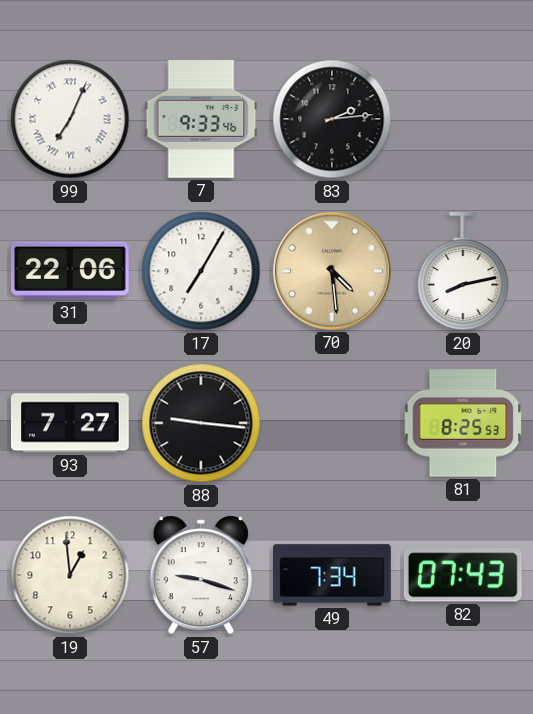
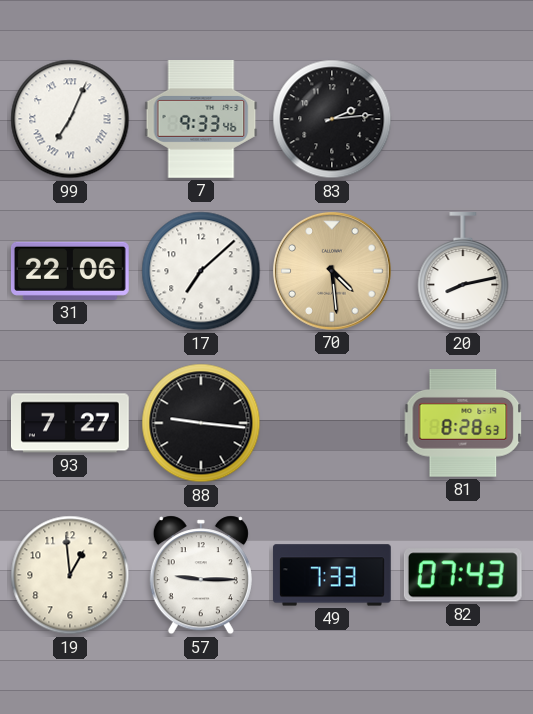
17: 7:05 -> 7:08 (201, 271)
81: 8:25 -> 8:28 (463, 423)
57: 9:18 -> 9:15 (201, 575)
49: 7:34 -> 7:33 (332, 575)
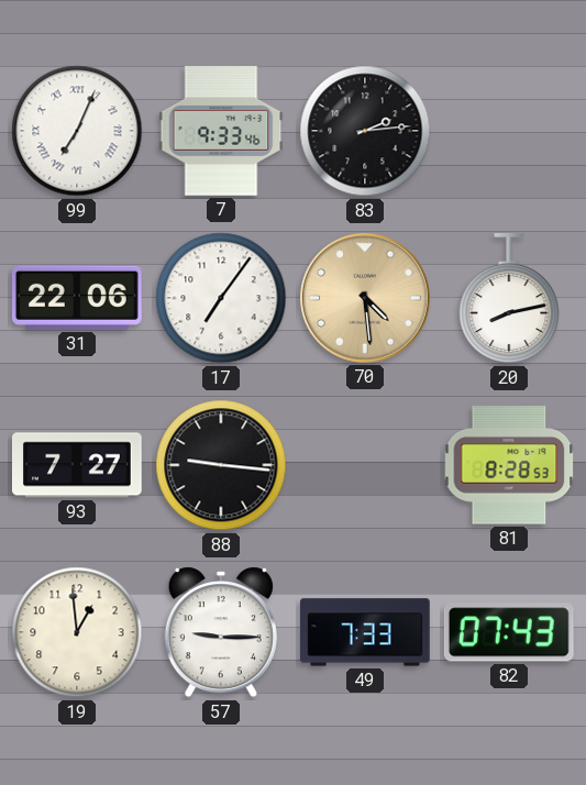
17: 7:08 -> 7:06 (221, 298)
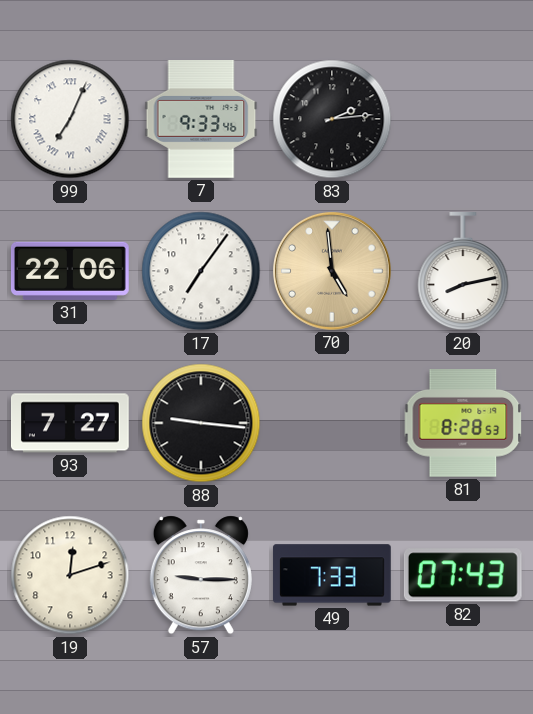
70: 4:29 -> 4:59 (333, 272)
19: 12:59 -> 12:12 (70, 575)
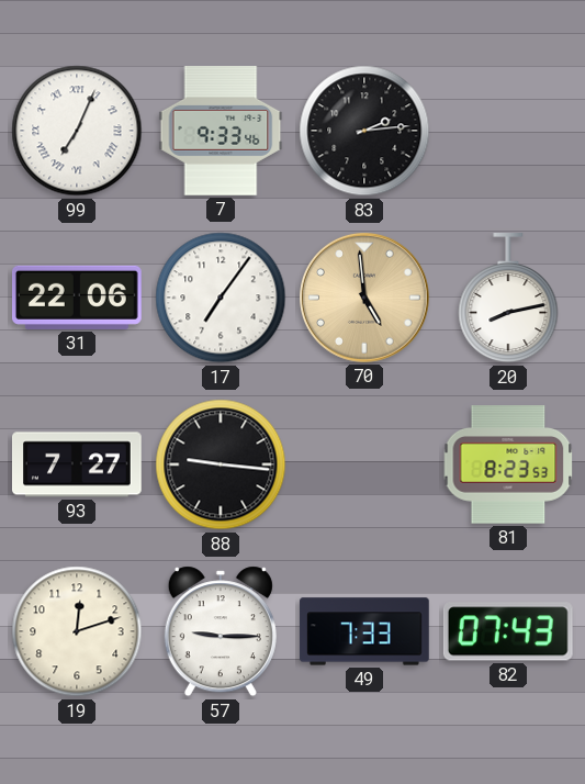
81: 8:28 -> 8:23 (508, 464)
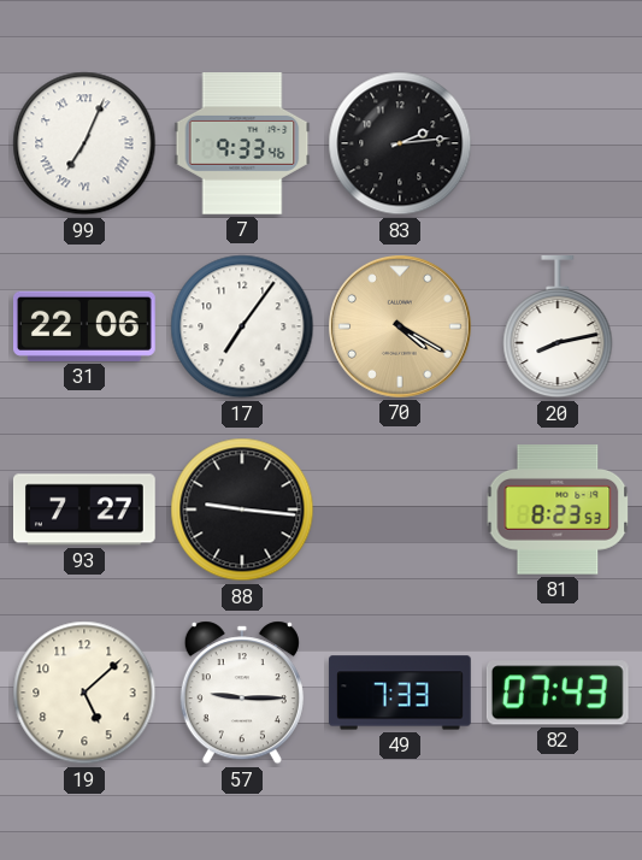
70: 4:59 -> 4:20 (401, 328)
19: 12:12 -> 5:08 (84, 693)
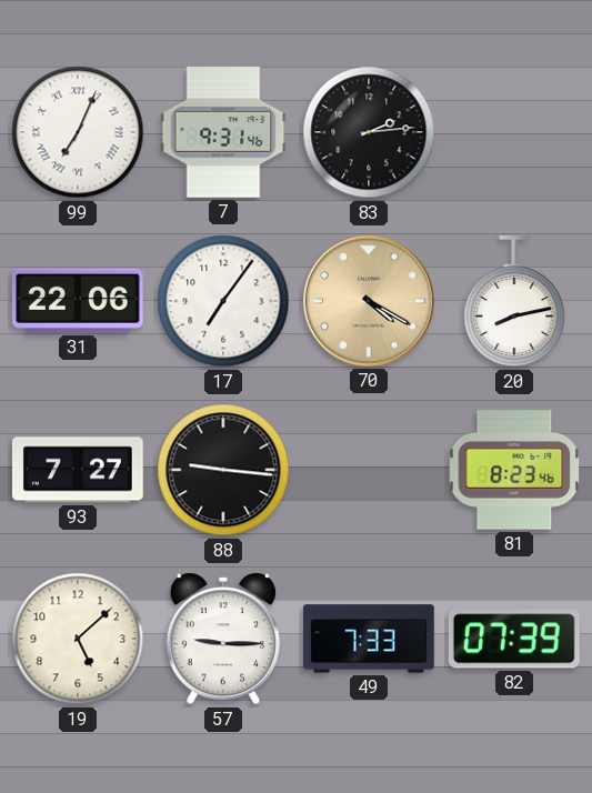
7: 9:33 -> 9:31 (223, 133)
81: 8:23:53 -> 8:23:46 (514, 470)
82: 07:43 -> 07:39 (514, 639)
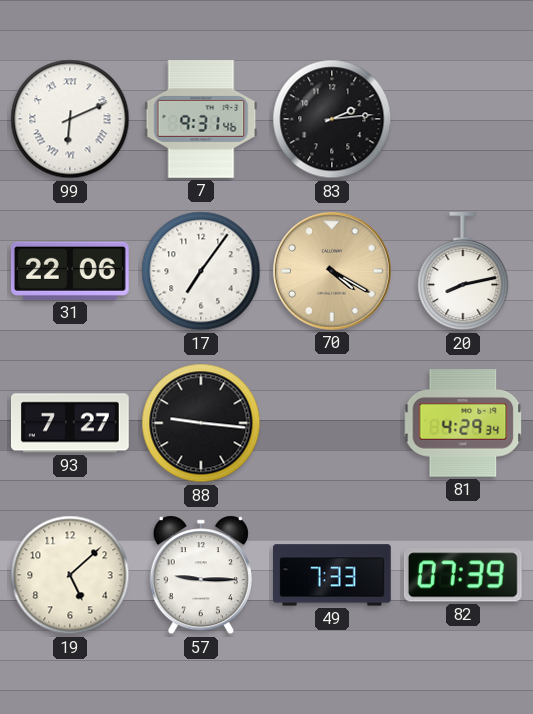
99: 7:04 -> 6:11 (70, 119)
81: 8:23 -> 4:29 (463, 423)
